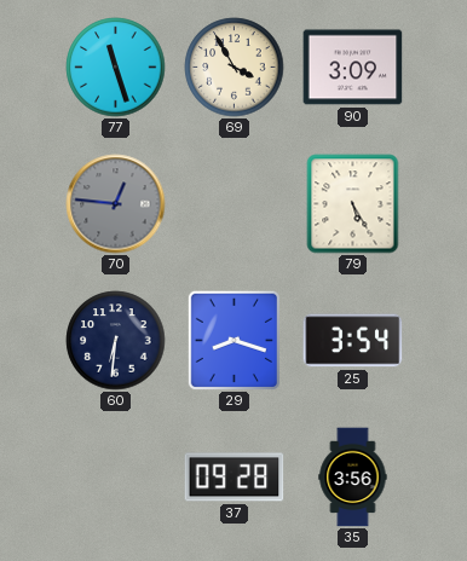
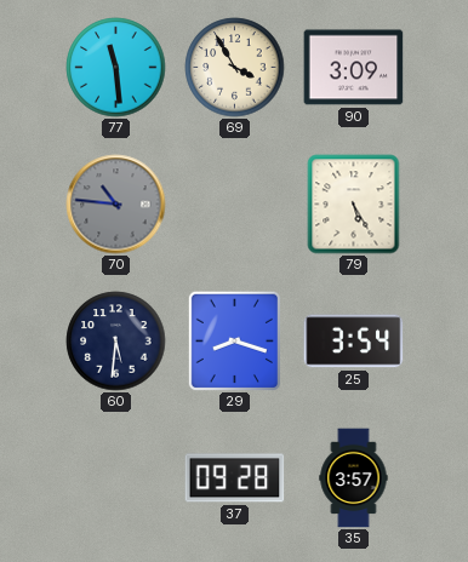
77: 11:27 -> 11:29 (116, 68)
70: 12:46 -> 10:46 (116, 205)
60: 6:31 -> 5:31 (116, 342)
35: 3:56 -> 3:57 (354, 478)
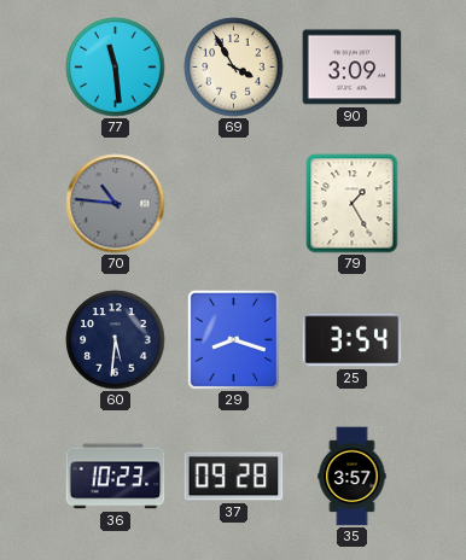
79: 5:25 -> 1:25 (353, 204)
36: none -> 10:23 (116, 477)
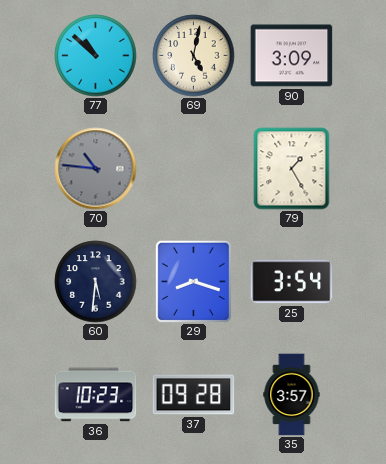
77: 11:29 -> 10:52 (96, 56)
69: 3:55 -> 5:02 (194, 56)
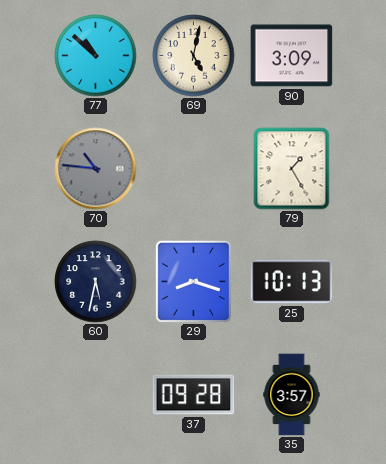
60: 5:31 -> 5:32 (96, 282)
25: 3:54 -> 10:13 (292, 282)
36: 10:23 -> none (96, 395)
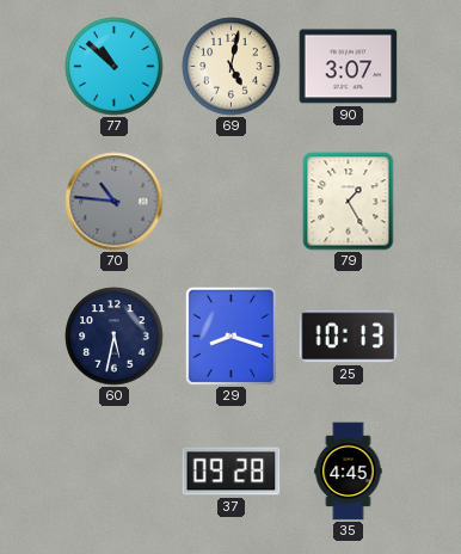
90: 3:09 -> 3:07 (349, 67)
35: 3:57 -> 4:45 (349, 472)
